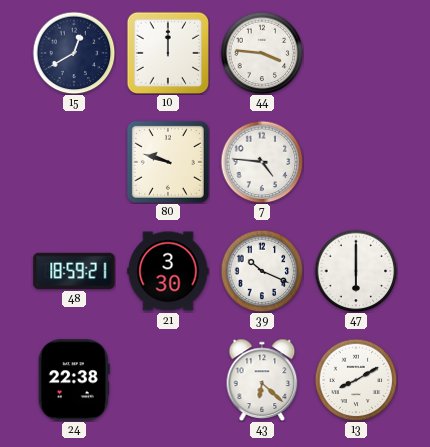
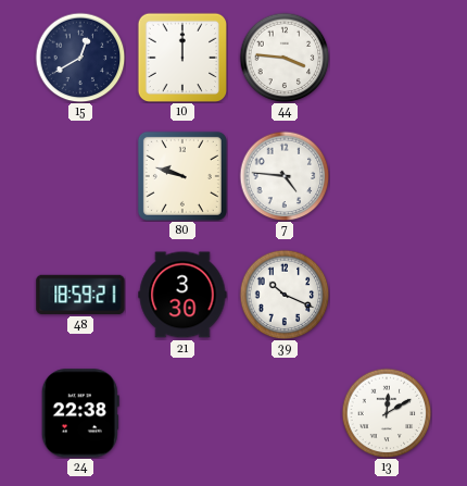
47: 6:00 -> none (356, 271)
43: 6:22 -> none (262, 380)
13: 8:10 -> 12:10 (387, 413)
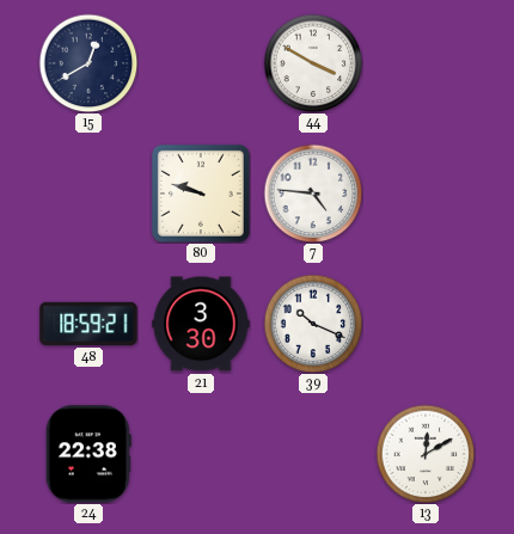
10: 12:00 -> none (181, 57)
44: 3:46 -> 3:50 (313, 63)
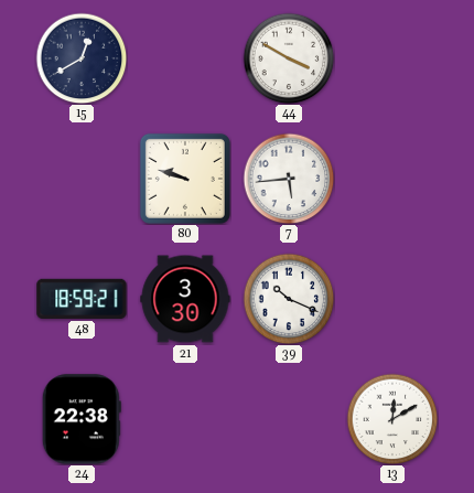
7: 4:46 -> 5:44 (289, 179)
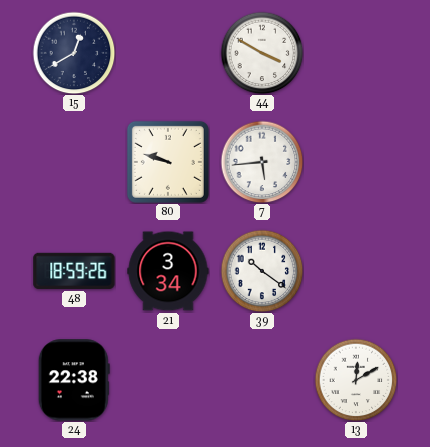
48: 18:59:21 -> 18:59:26 (74, 271)
21: 3:30 -> 3:34 (168, 271)
39: 10:19 -> 10:21 (262, 271)
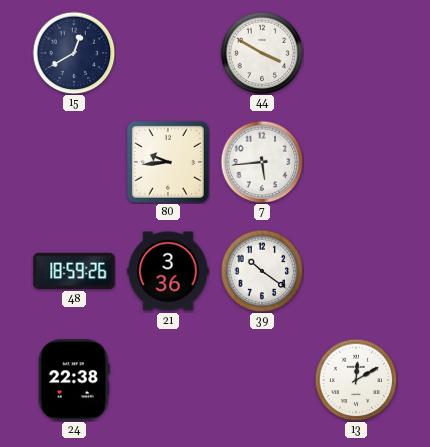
80: 9:48 -> 9:44 (168, 162)
21: 3:34 -> 3:36 (168, 271)
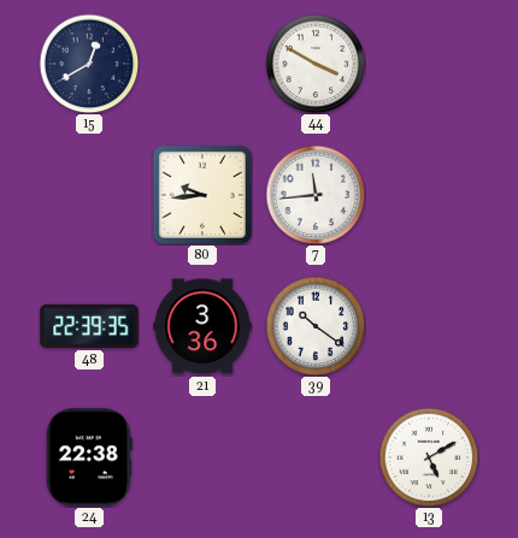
7: 5:44 -> 11:44 (316, 195)
48: 18:59 -> 22:39 (89, 326)
13: 12:10 -> 5:10 (429, 457)
